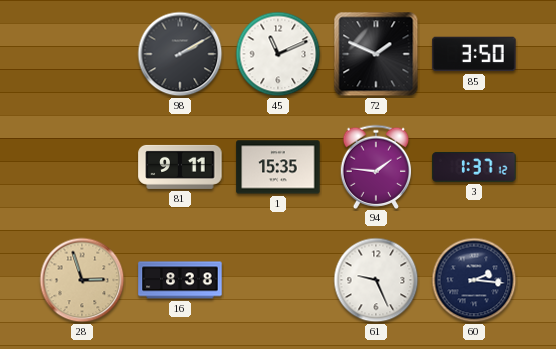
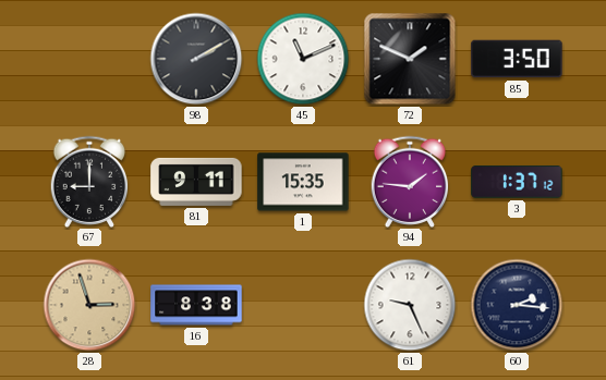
67: none -> 9:00 (89, 181)
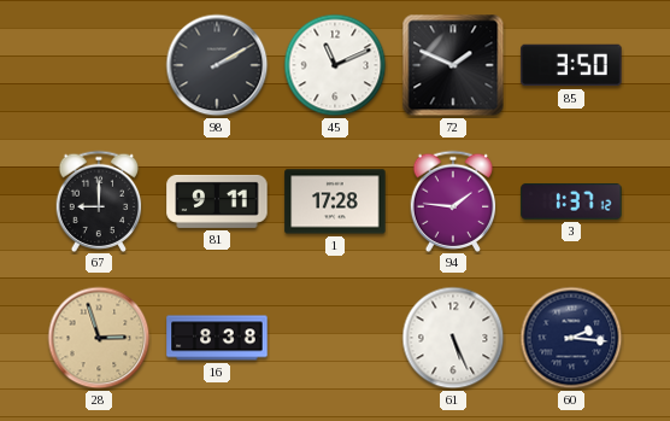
1: 15:35 -> 17:28 (335, 201)
61: 9:26 -> 5:26 (453, 338)
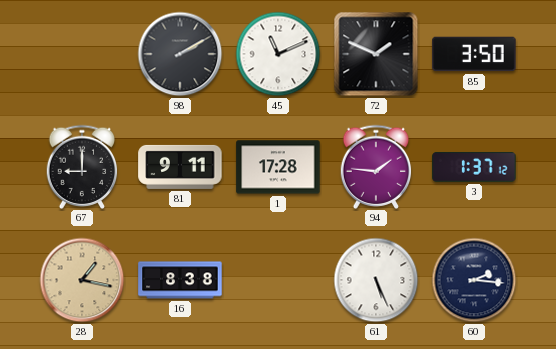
28: 2:57 -> 1:17 (82, 280)
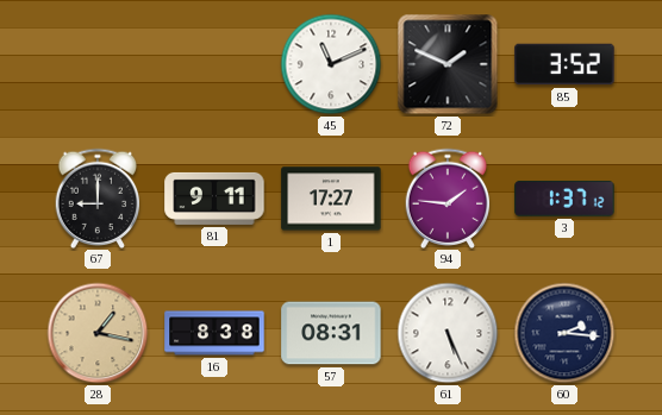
98: 2:10 -> none (180, 54)
85: 3:50 -> 3:52 (564, 64)
1: 17:28 -> 17:27 (331, 199)
57: none -> 08:31 (331, 333)
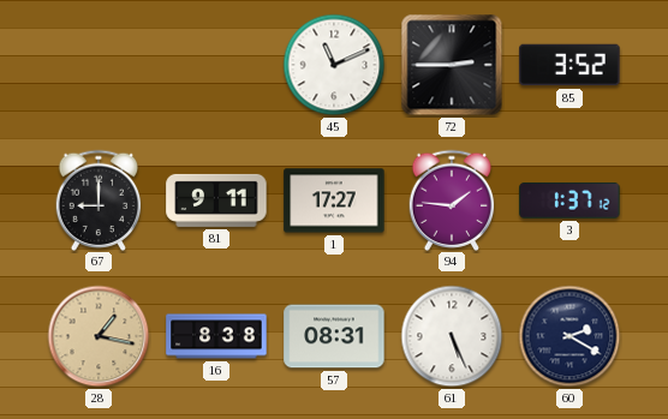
72: 1:49 -> 2:45 (452, 65)
60: 2:16 -> 2:20 (569, 336)
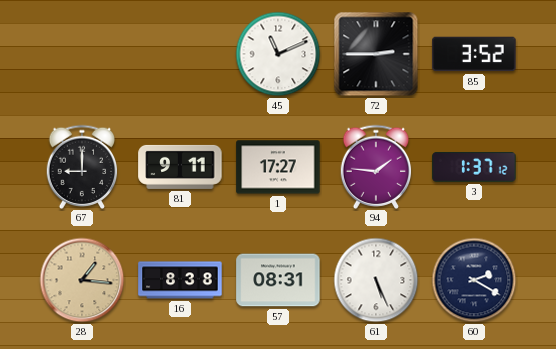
28: 1:17 -> 1:16 (82, 280)
